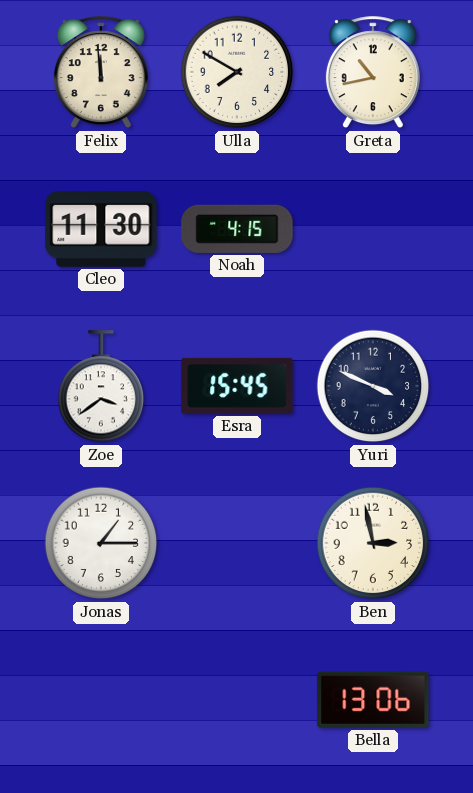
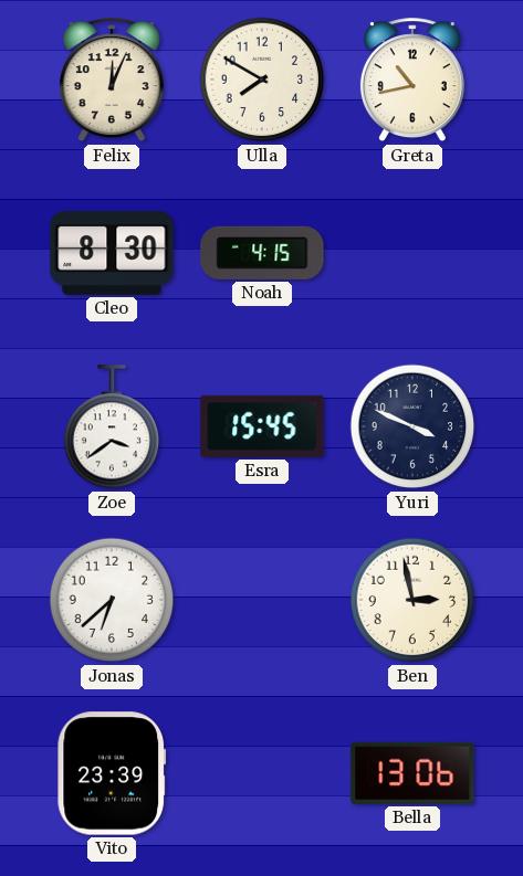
Felix: 11:59 -> 12:04 (112, 81)
Cleo: 11:30 -> 8:30 (112, 253)
Jonas: 1:15 -> 6:38 (112, 600)
Vito: none -> 23:39 (112, 773)
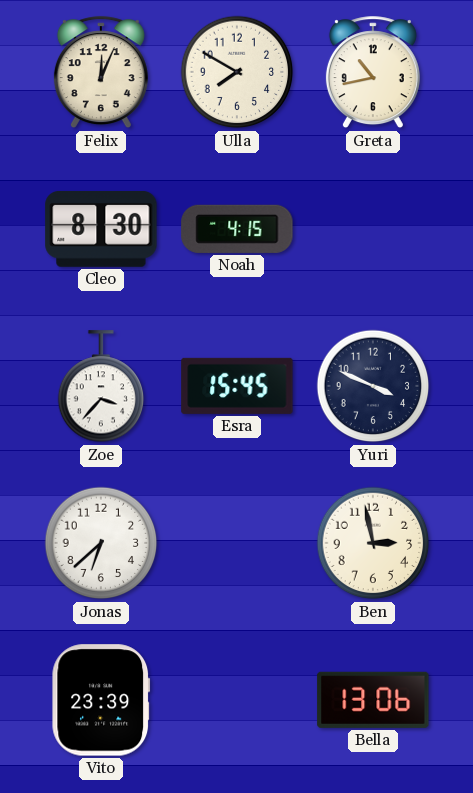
Zoe: 3:39 -> 3:37 (101, 387)
